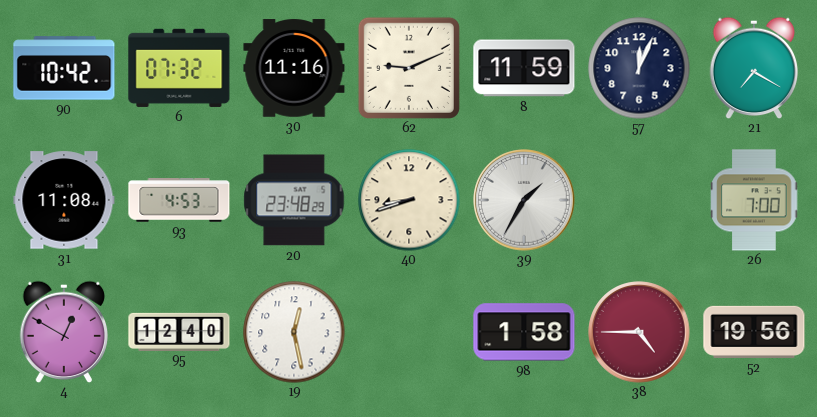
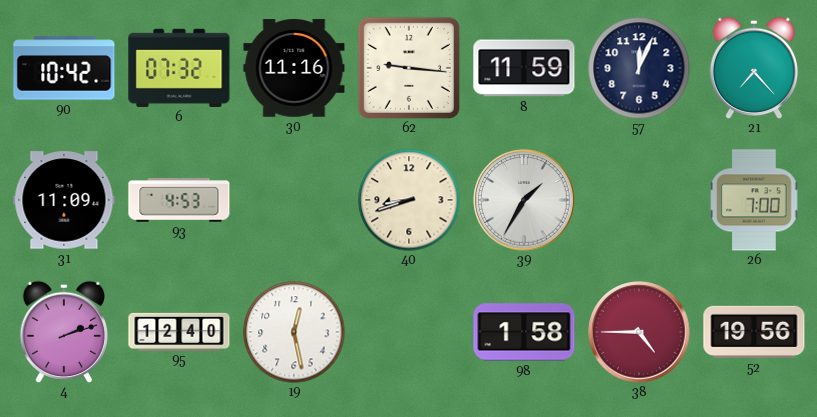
62: 9:11 -> 9:16 (409, 68)
21: 7:20 -> 7:23 (754, 68)
31: 11:08 -> 11:09 (64, 200)
20: 23:48 -> none (294, 200)
4: 12:50 -> 2:12 (64, 332)
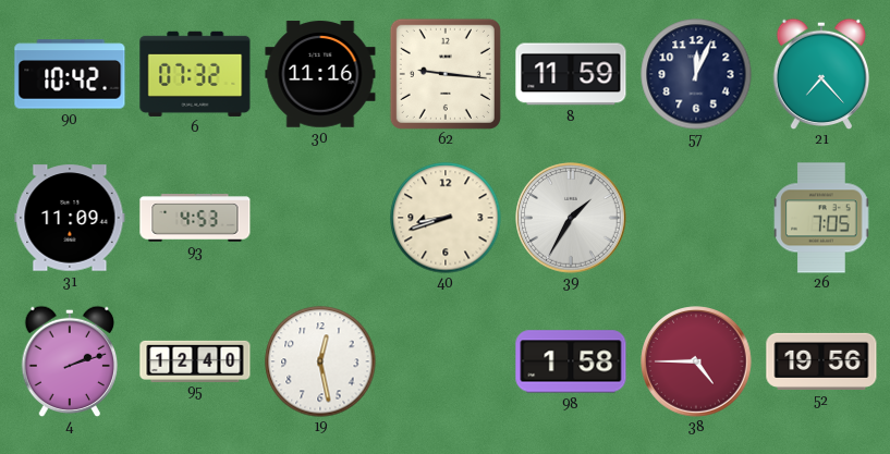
26: 7:00 -> 7:05 (821, 218)
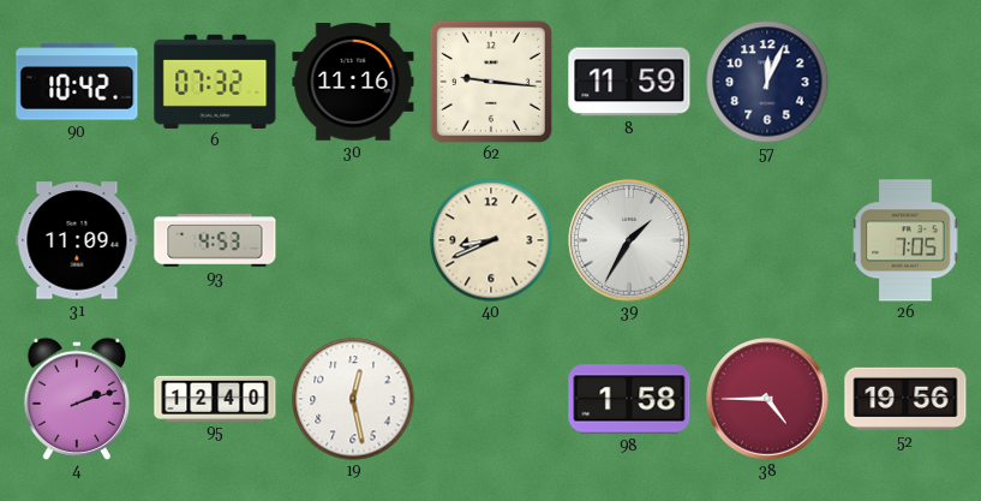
21: 7:23 -> none (821, 74)
40: 8:42 -> 8:41 (491, 240)
